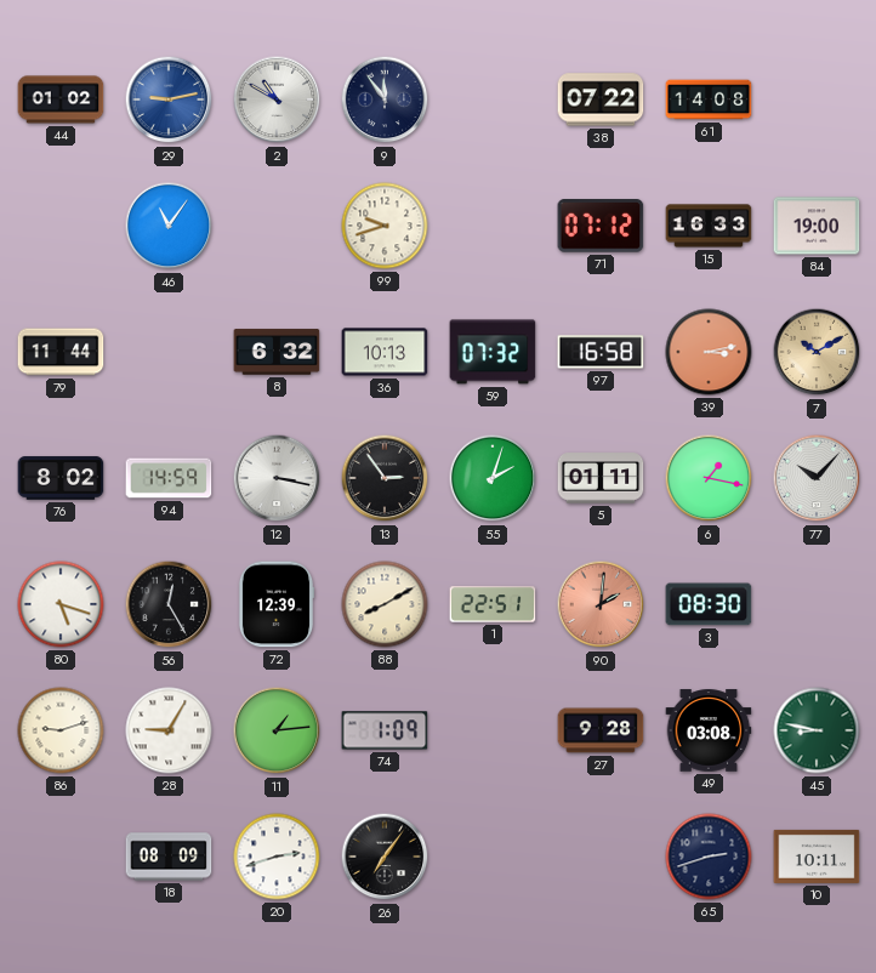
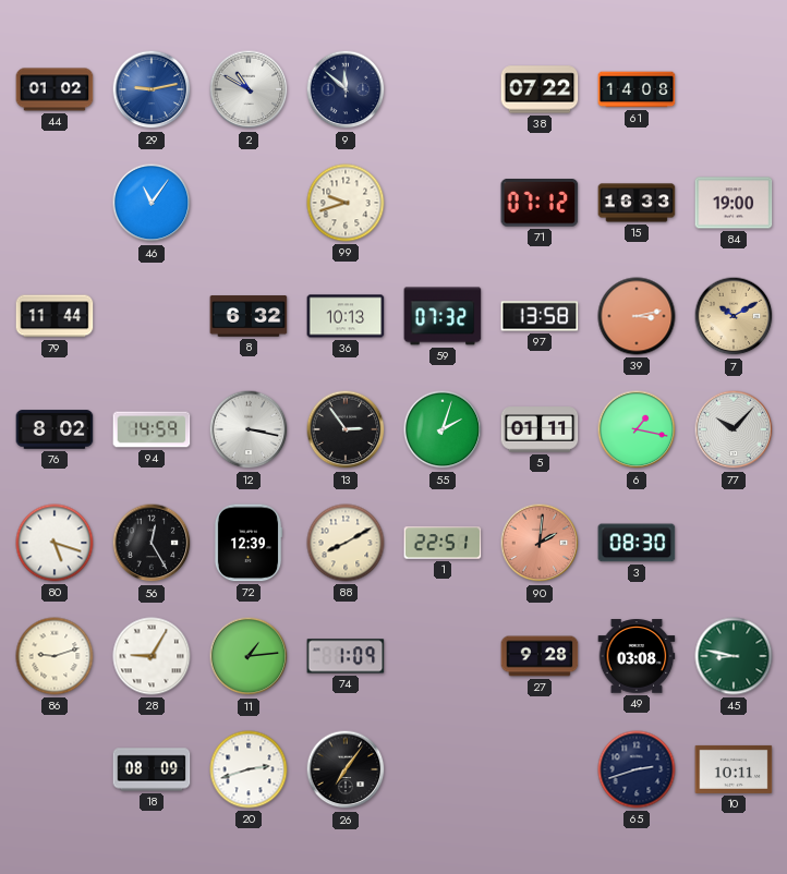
9: 11:54 -> 11:52 (346, 89)
97: 16:58 -> 13:58 (540, 316)
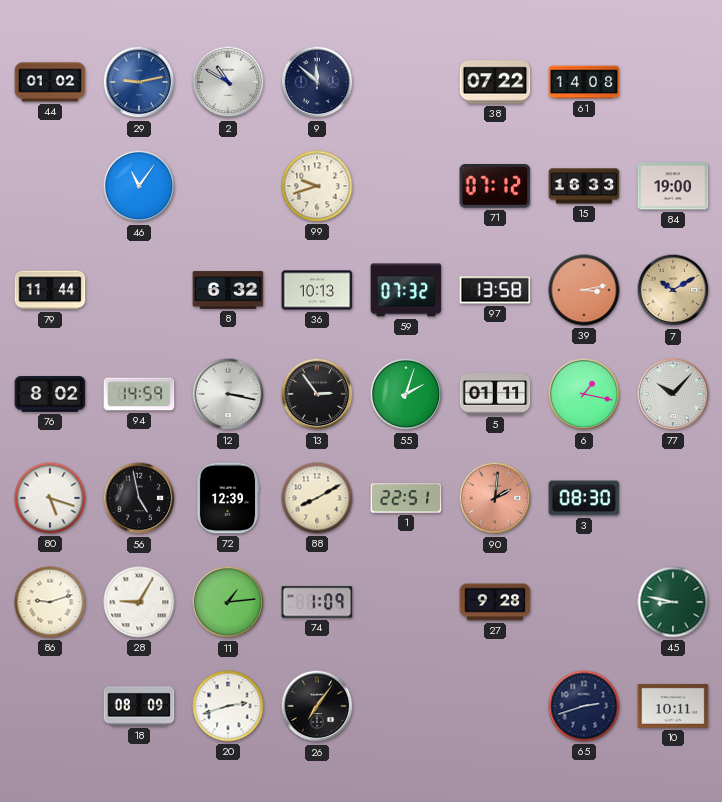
56: 12:25 -> 4:58 (139, 498)
49: 03:08 -> none (637, 656)
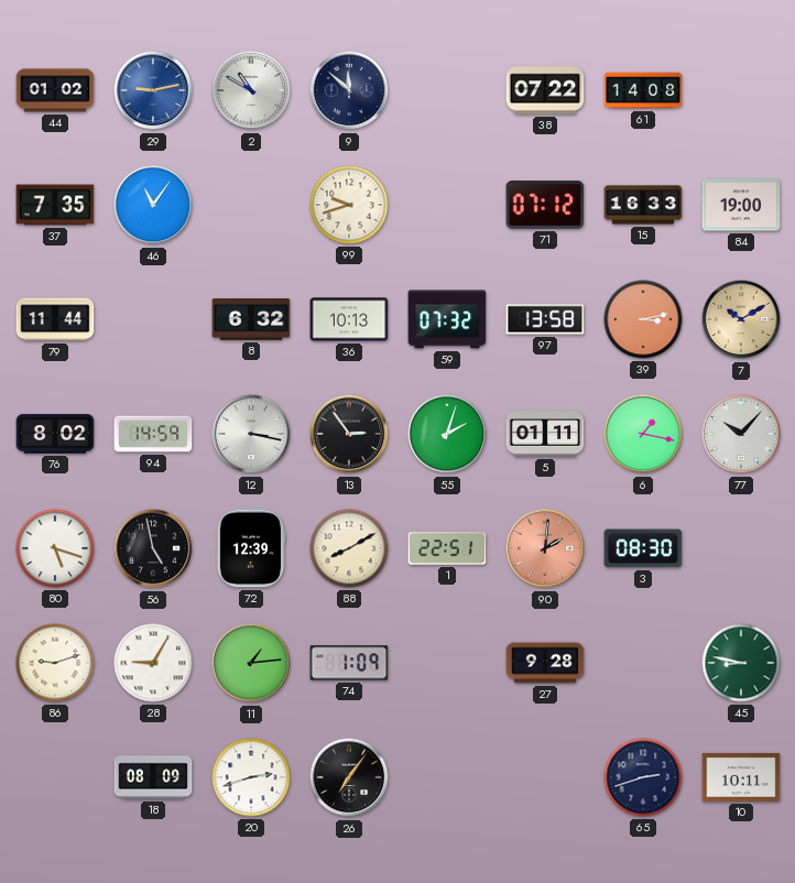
37: none -> 7:35 (55, 205)
